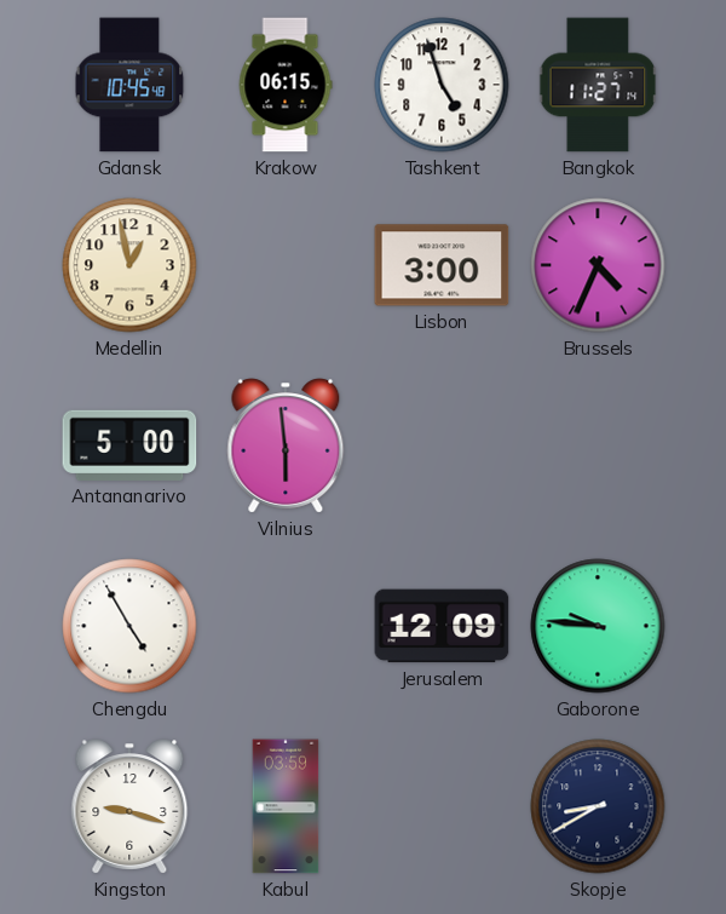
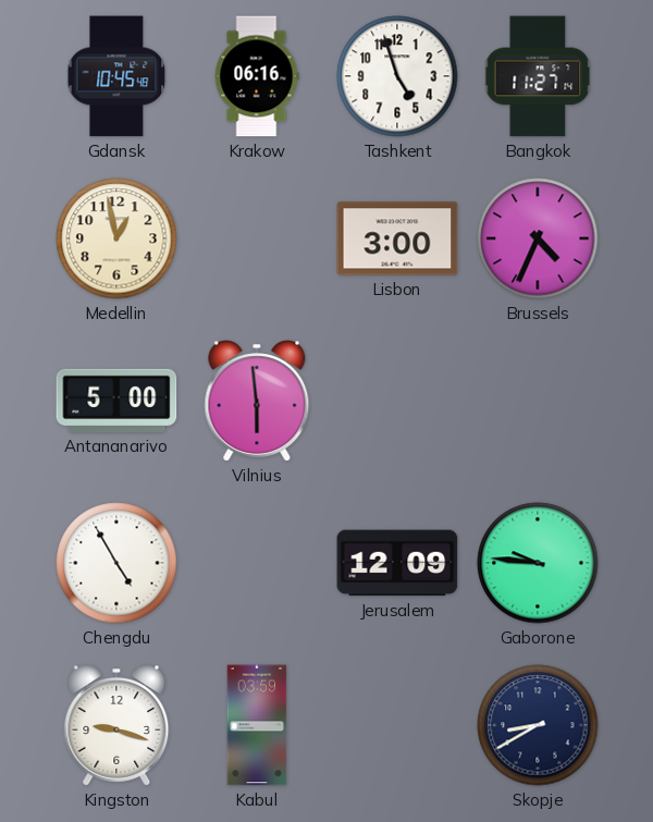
Krakow: 06:15 -> 06:16 (257, 76)
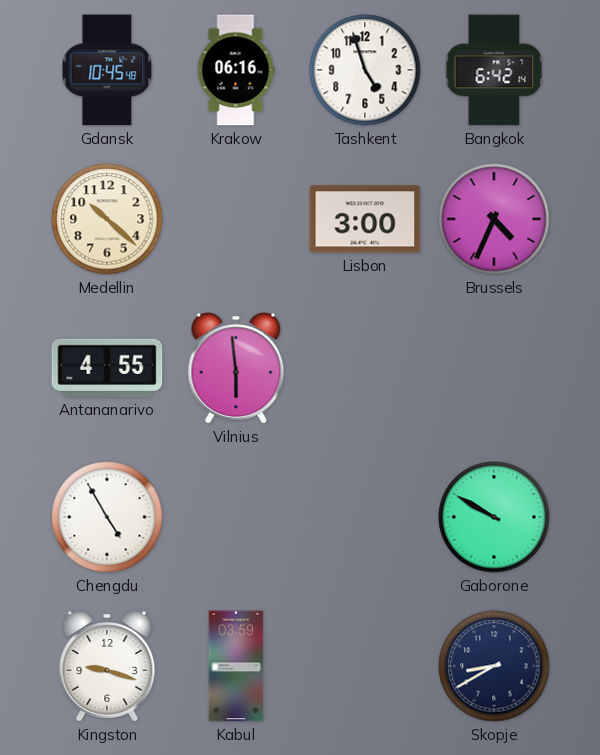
Bangkok: 11:27 -> 6:42 (494, 70)
Medellin: 12:58 -> 10:22 (107, 219)
Antananarivo: 5:00 -> 4:55 (107, 368)
Jerusalem: 12:09 -> none (397, 563)
Gaborone: 9:46 -> 9:50 (494, 517)
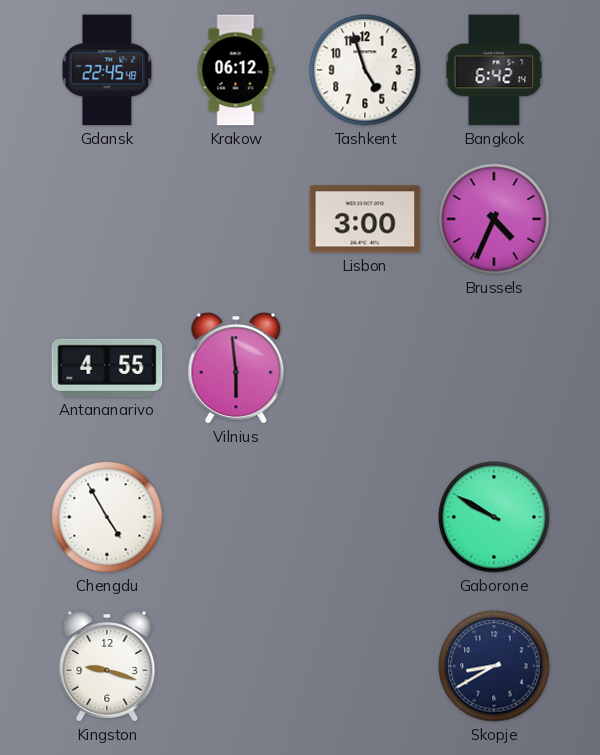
Gdansk: 10:45 -> 22:45 (107, 70)
Krakow: 06:16 -> 06:12 (236, 70)
Medellin: 10:22 -> none (107, 219)
Kabul: 03:59 -> none (236, 666)
